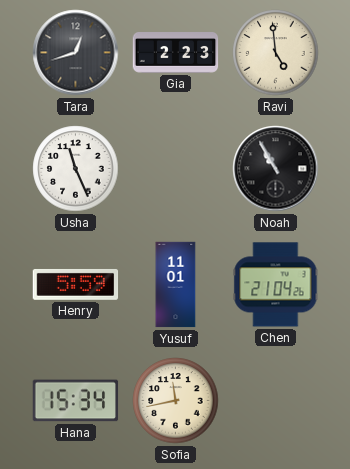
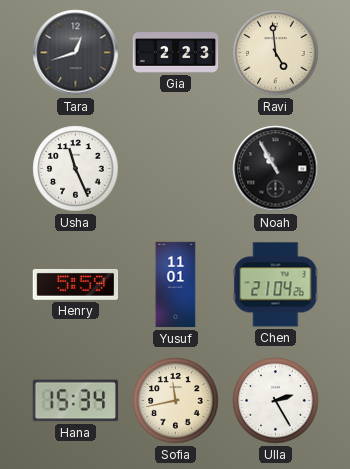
Ulla: none -> 2:25 (276, 401)
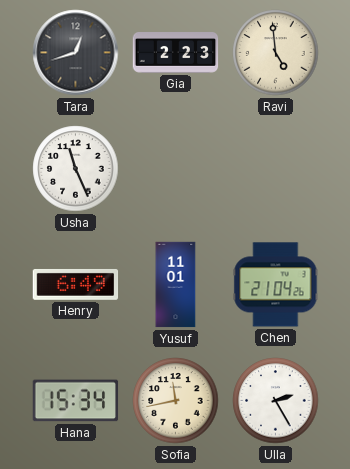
Noah: 10:55 -> none (276, 169)
Henry: 5:59 -> 6:49 (76, 284)
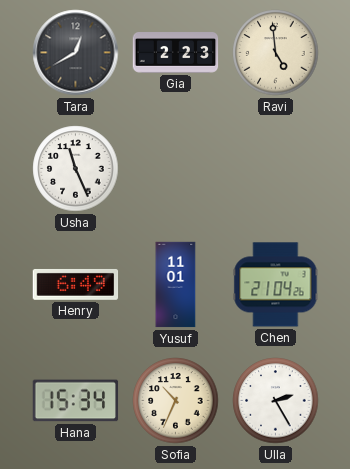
Tara: 12:42 -> 12:40 (76, 53)
Sofia: 11:43 -> 10:34 (176, 401)
